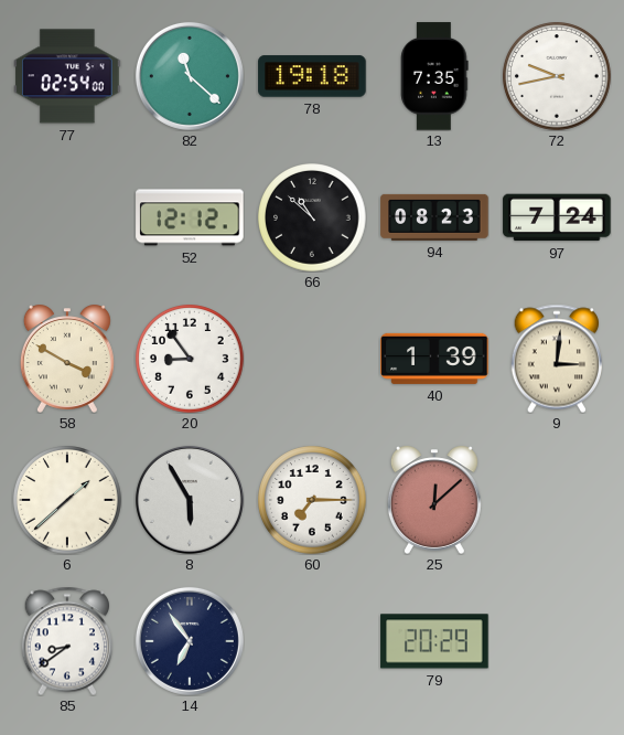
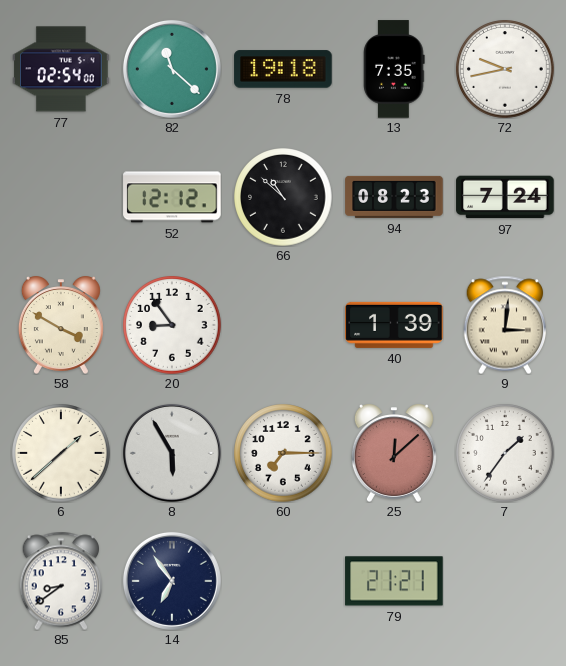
7: none -> 1:36 (505, 453)
79: 20:29 -> 21:21 (394, 581)
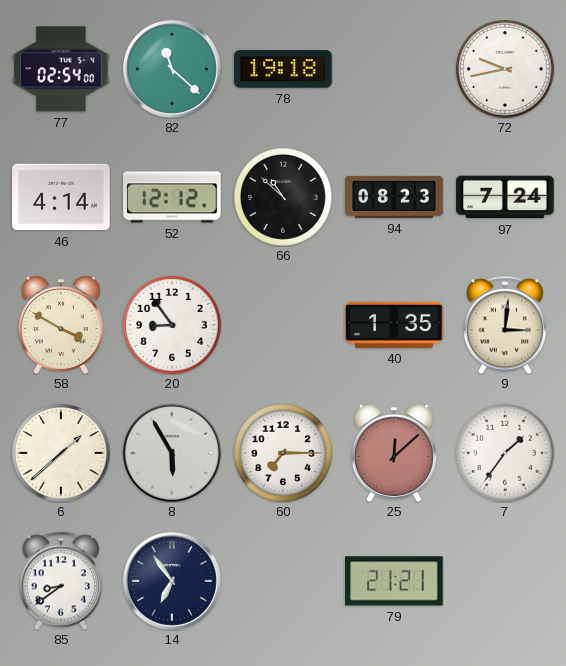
13: 7:35 -> none (394, 69)
46: none -> 4:14 (61, 197)
40: 1:39 -> 1:35 (394, 325)
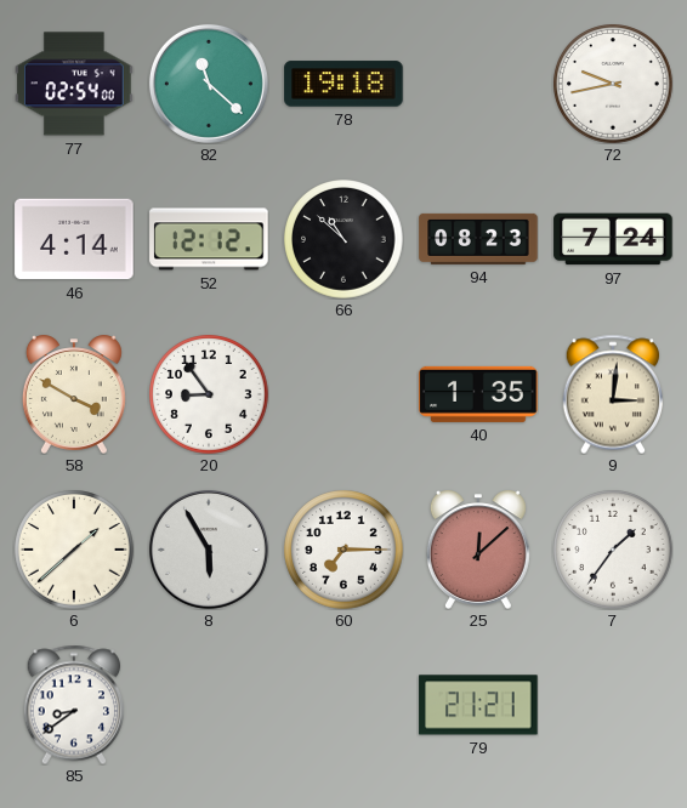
14: 6:54 -> none (172, 581)
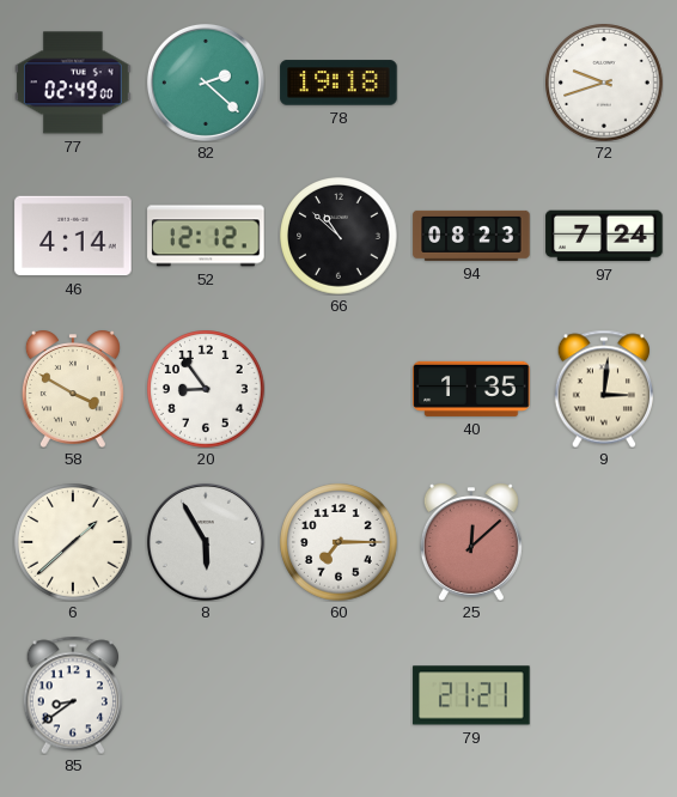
77: 02:54 -> 02:49 (73, 83)
82: 11:22 -> 2:22 (206, 83)
72: 9:43 -> 9:42 (604, 83)
7: 1:36 -> none (613, 550)
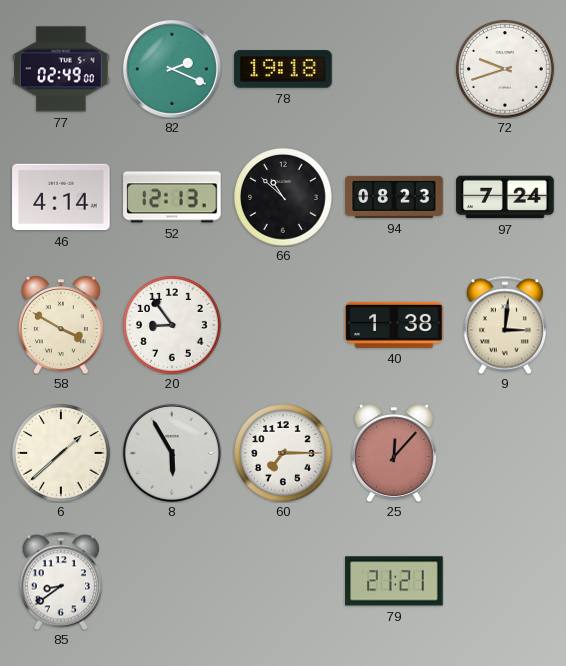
82: 2:22 -> 2:19 (172, 69)
52: 12:12 -> 12:13 (172, 197)
40: 1:35 -> 1:38 (394, 325)
25: 12:08 -> 12:07 (394, 453)
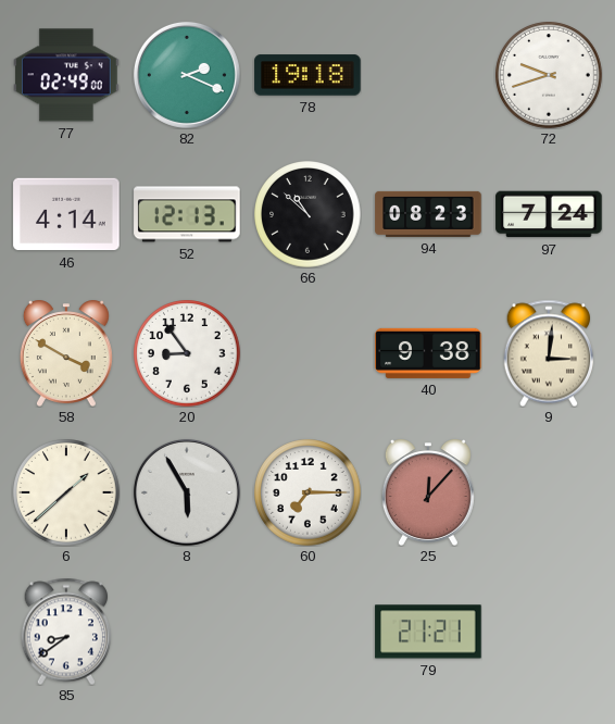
40: 1:38 -> 9:38 (428, 353)
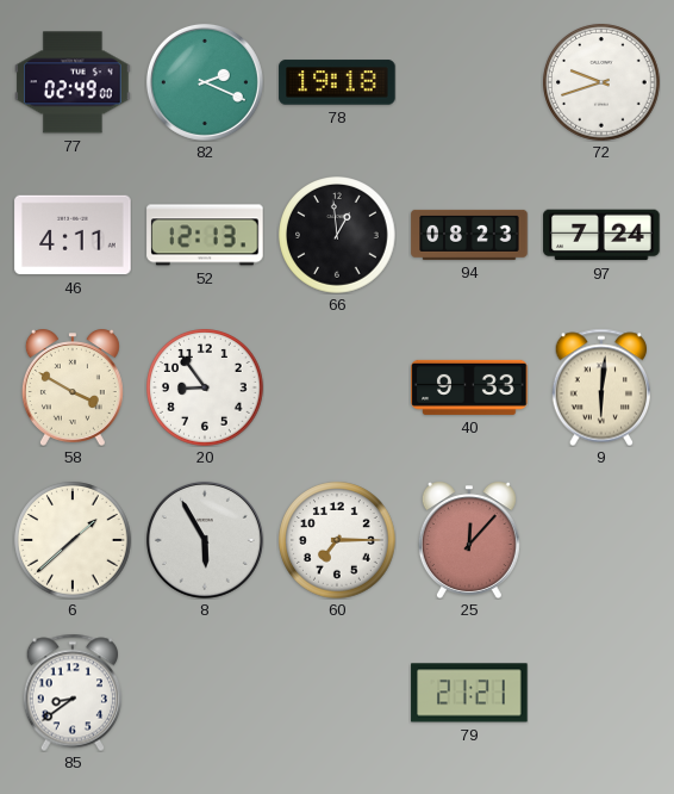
46: 4:14 -> 4:11 (73, 235)
66: 10:52 -> 12:59 (337, 235)
40: 9:38 -> 9:33 (469, 387)
9: 3:01 -> 6:01 (600, 387)
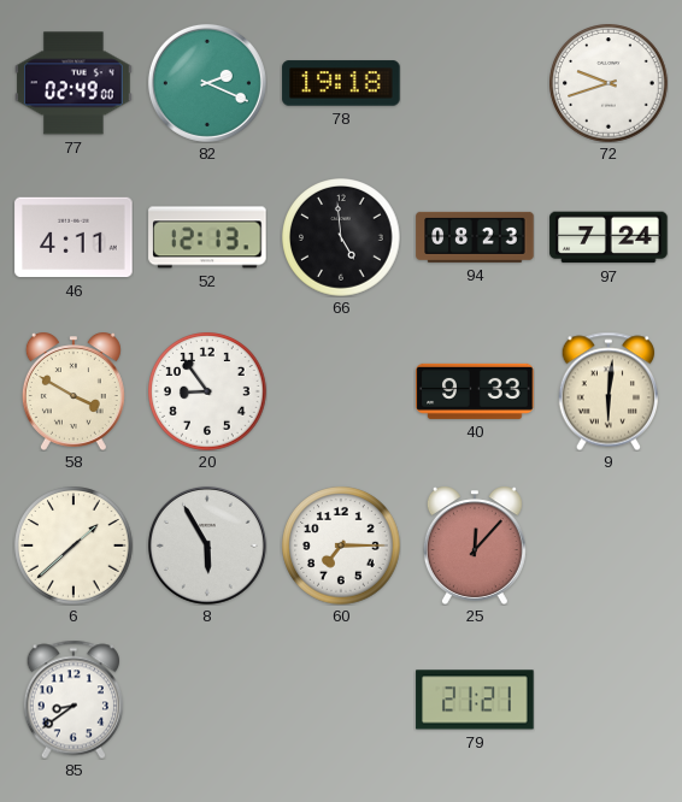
66: 12:59 -> 4:59 (341, 237)
